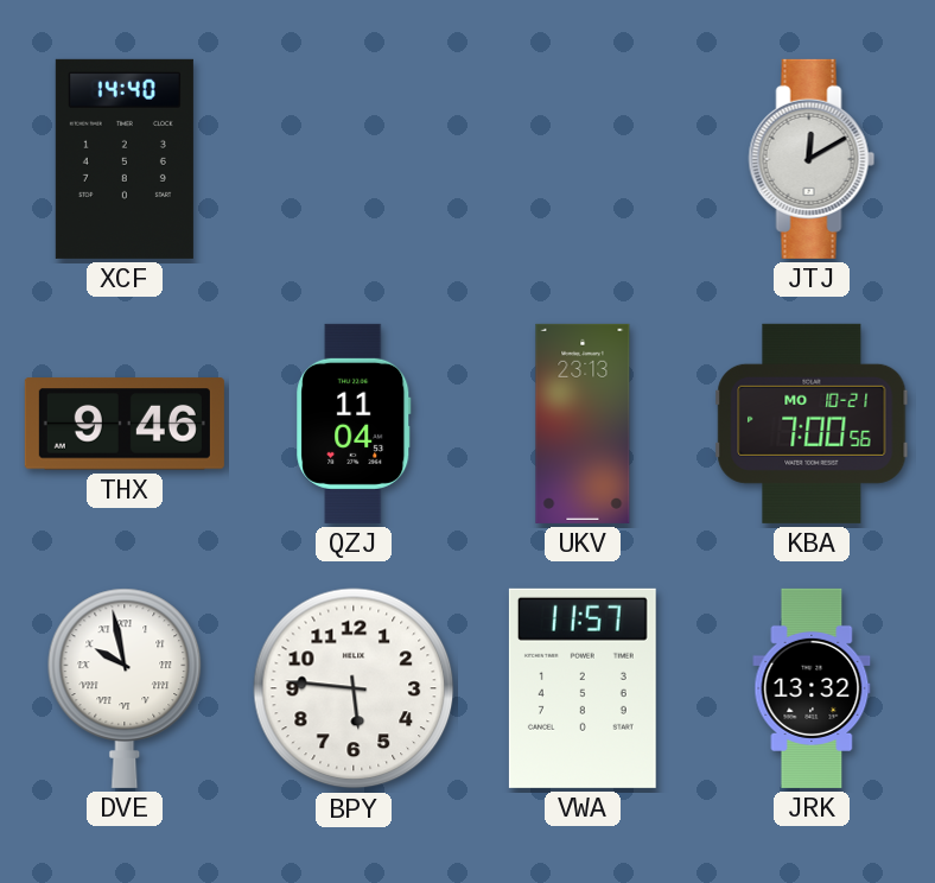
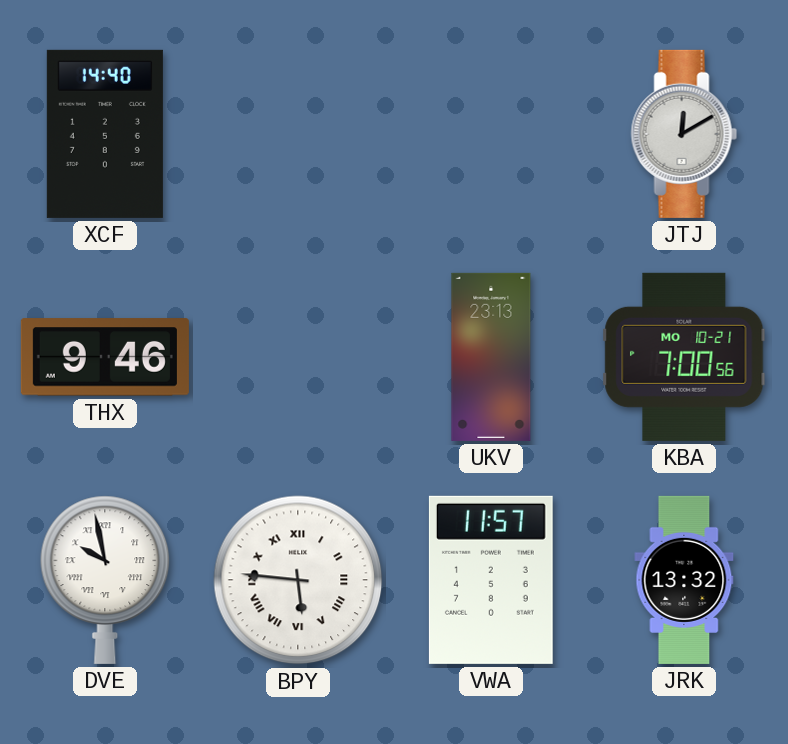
QZJ: 11:04 -> none (354, 424)
BPY numerals: Arabic -> Roman (298, 580)
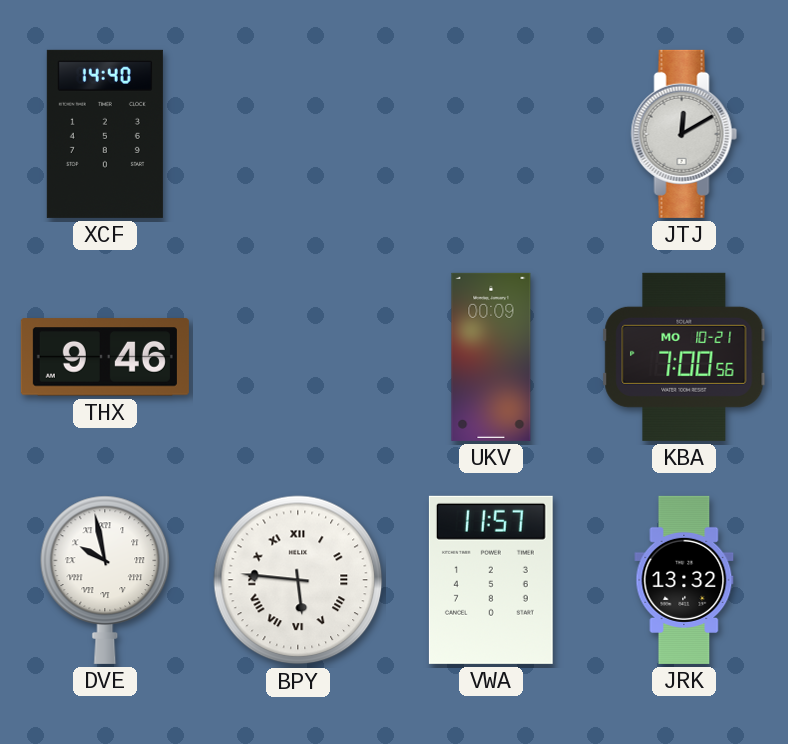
UKV: 23:13 -> 00:09 (491, 357)
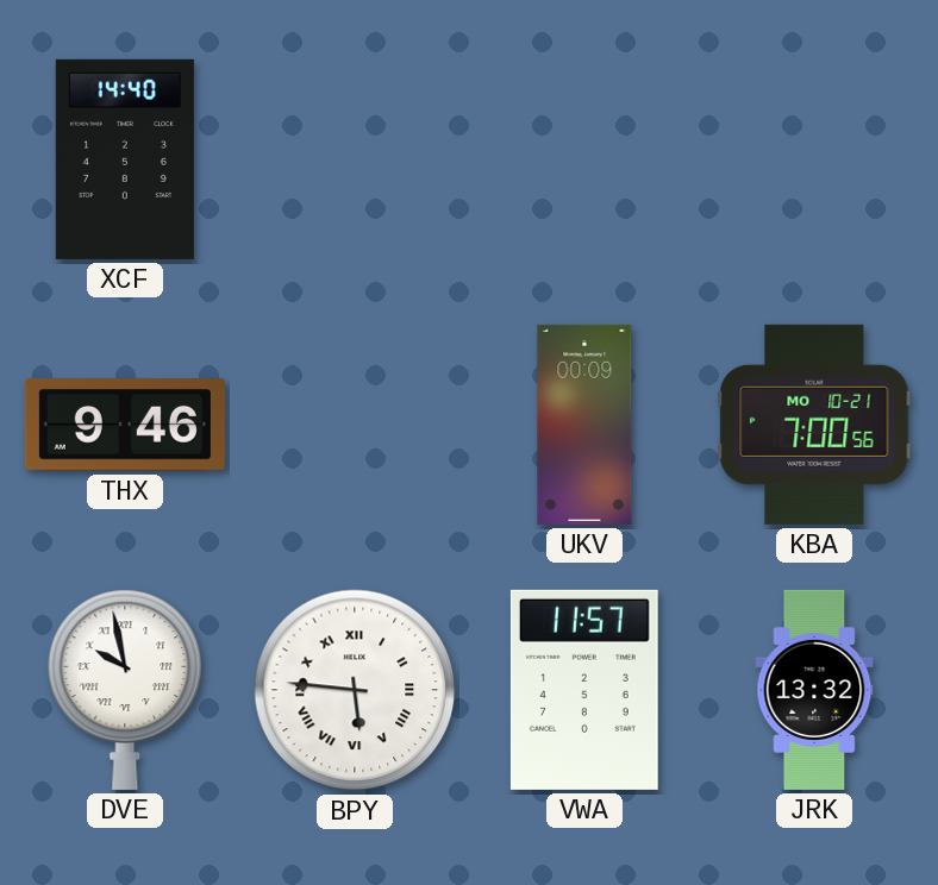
JTJ: 12:10 -> none (684, 134)
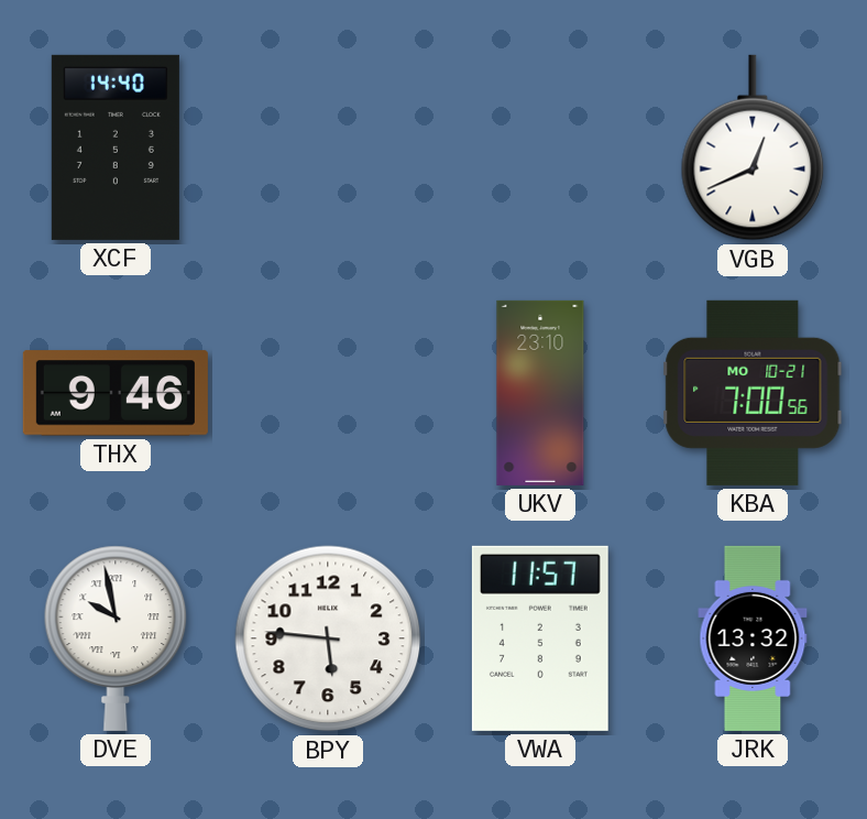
VGB: none -> 12:41 (753, 148)
UKV: 00:09 -> 23:10 (540, 393)
BPY numerals: Roman -> Arabic (328, 638)
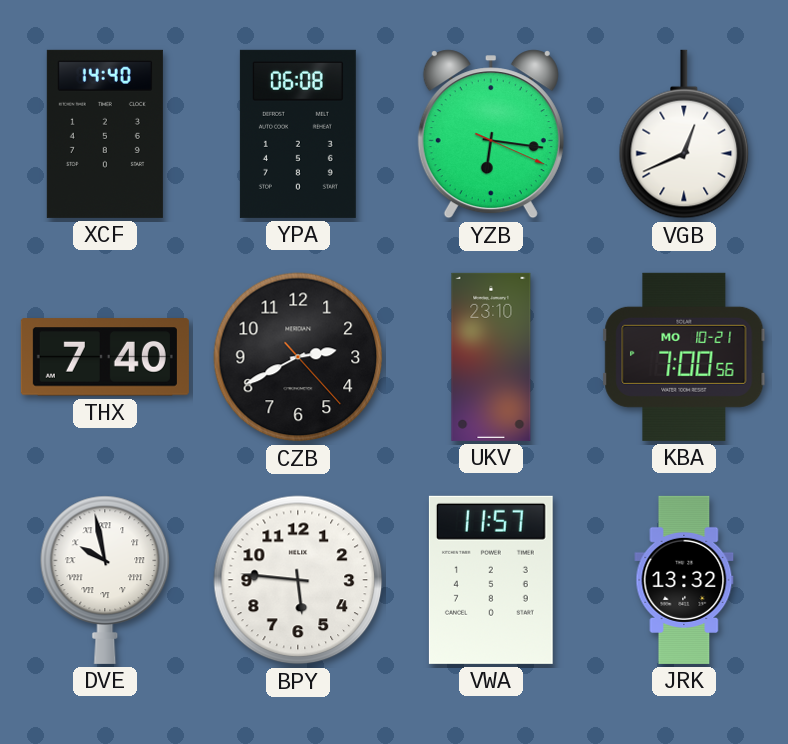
YPA: none -> 06:08 (298, 134)
YZB: none -> 6:16 (491, 134)
THX: 9:46 -> 7:40 (105, 357)
CZB: none -> 2:40 (298, 357)
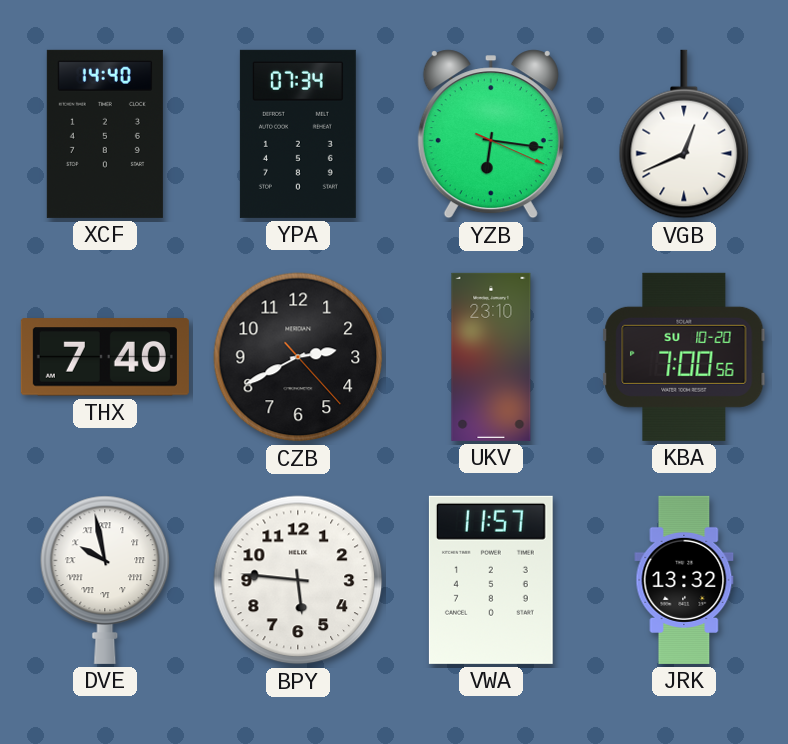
YPA: 06:08 -> 07:34 (298, 134)
KBA date: MO 10-21 -> SU 10-20 (684, 357)
